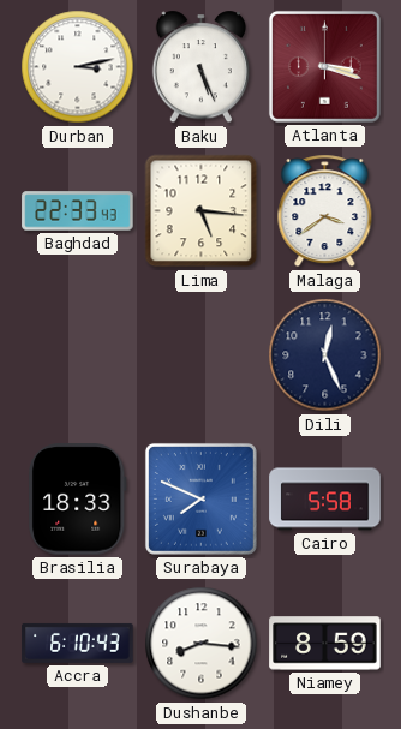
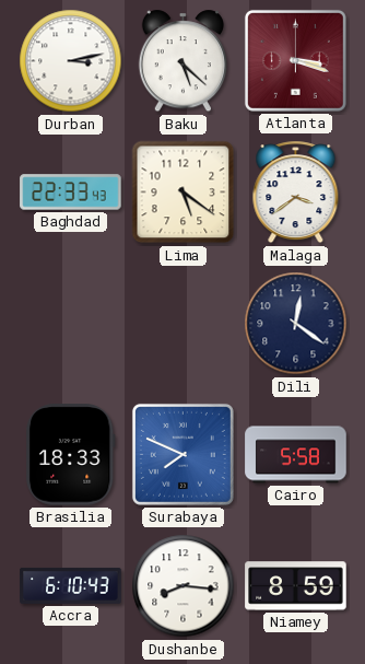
Baku: 5:26 -> 5:22 (182, 61)
Lima: 5:16 -> 5:21 (184, 193)
Dili: 12:26 -> 12:21 (296, 324)
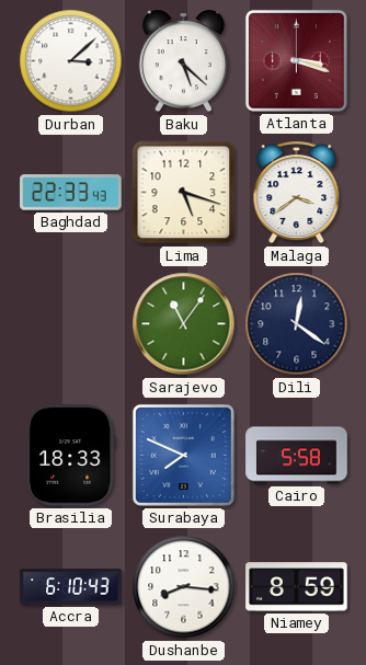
Durban: 3:13 -> 3:08 (71, 61)
Lima: 5:21 -> 5:18 (184, 193)
Sarajevo: none -> 11:06 (184, 324)
